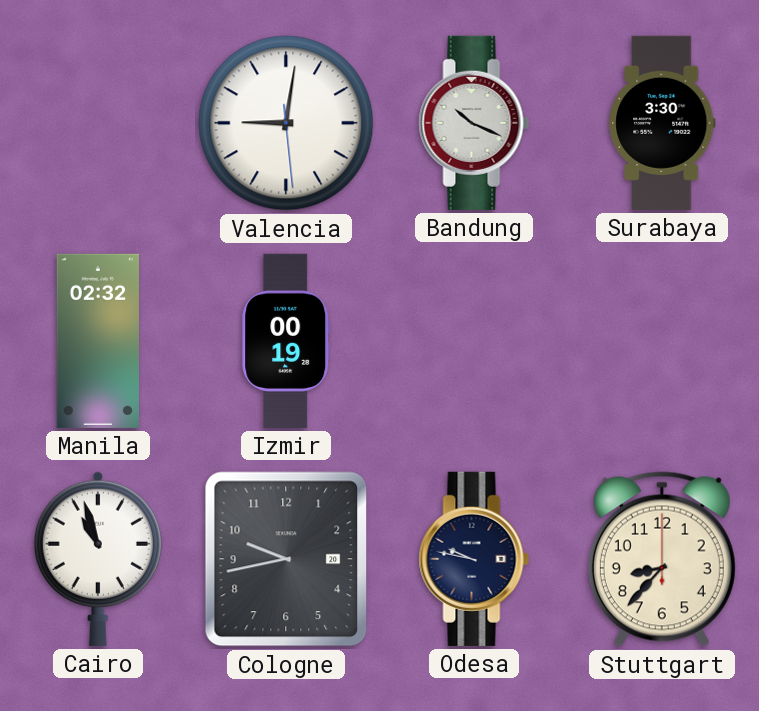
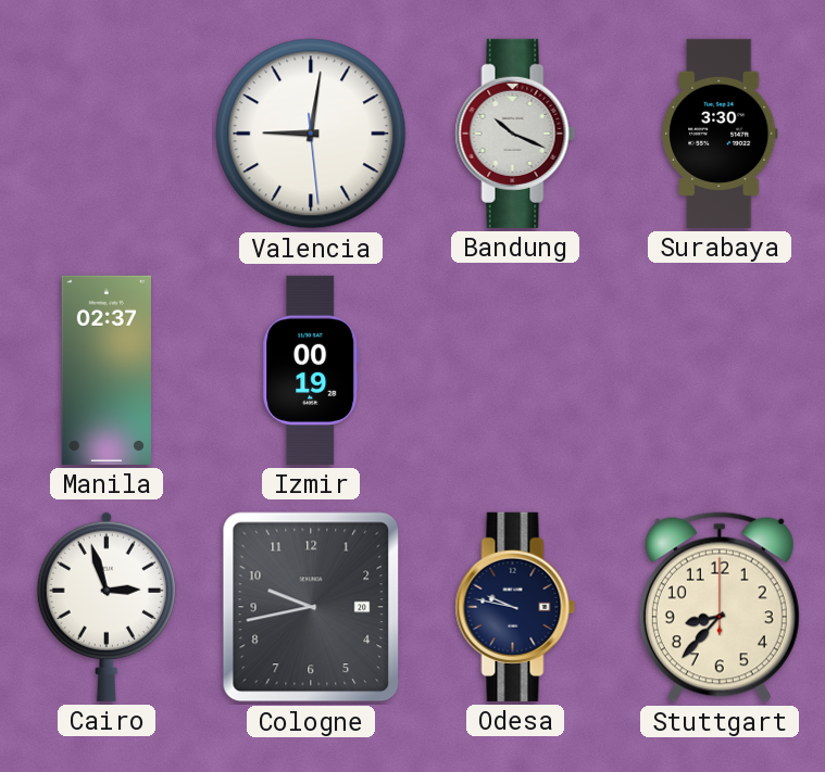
Manila: 02:32 -> 02:37 (105, 370)
Cairo: 10:57 -> 2:57 (107, 607)
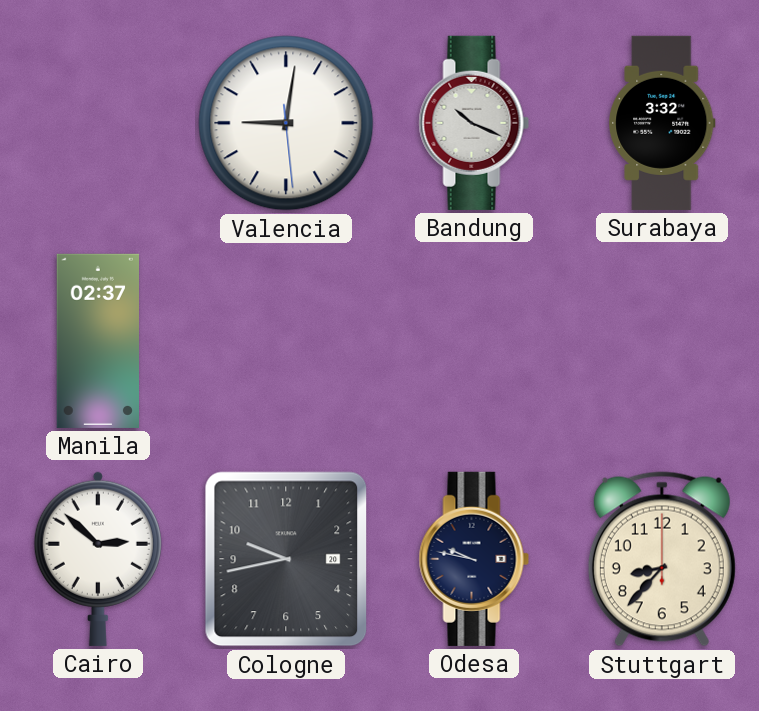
Surabaya: 3:30 -> 3:32 (662, 123)
Izmir: 00:19 -> none (311, 370)
Cairo: 2:57 -> 2:52 (98, 559)
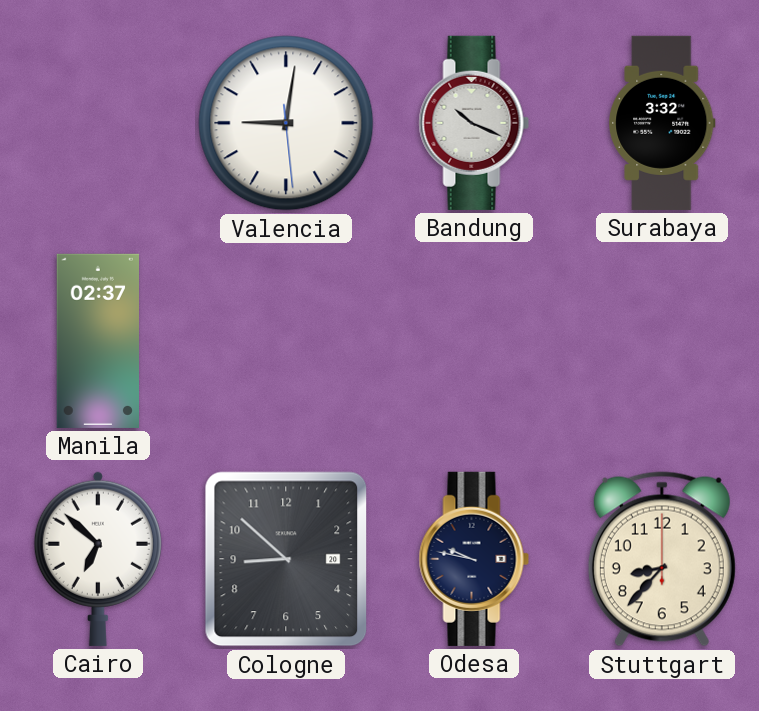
Cairo: 2:52 -> 6:52 (98, 559)
Cologne: 9:43 -> 8:52 (286, 559)
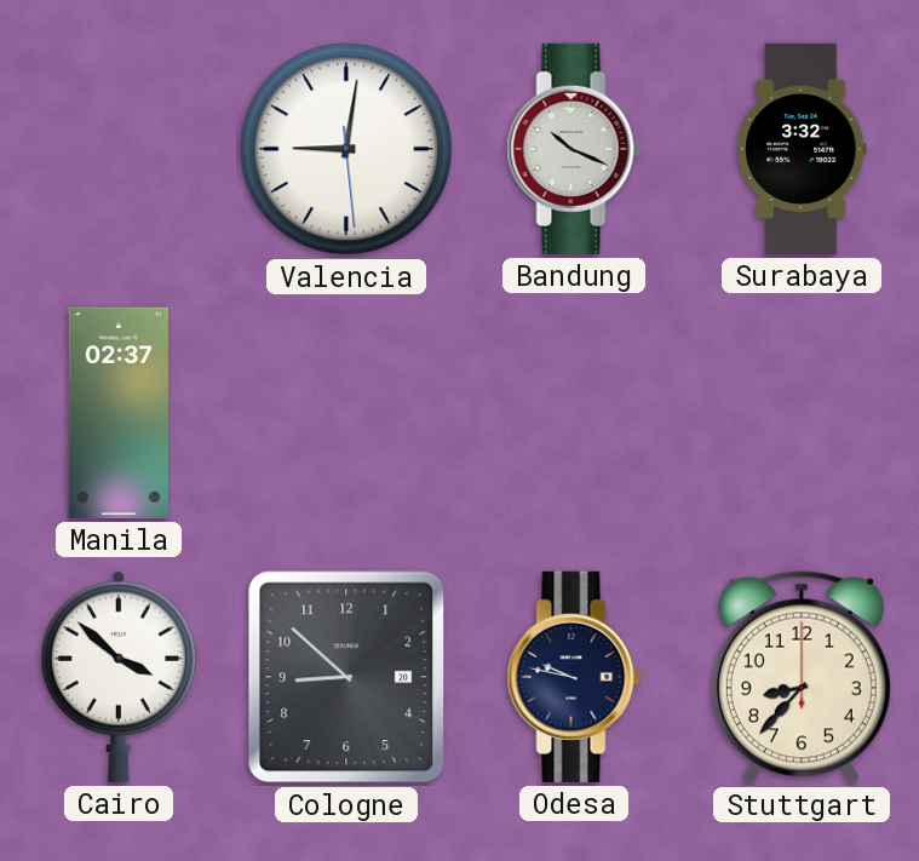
Cairo: 6:52 -> 3:52 (119, 677)
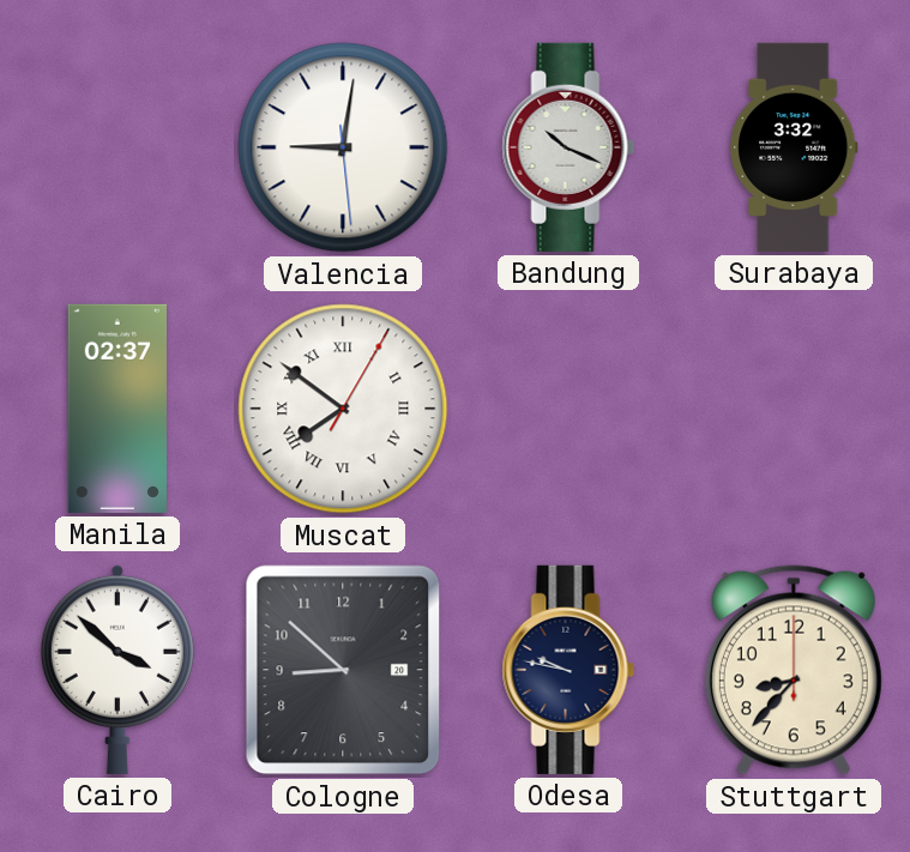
Muscat: none -> 7:51 (343, 409)
